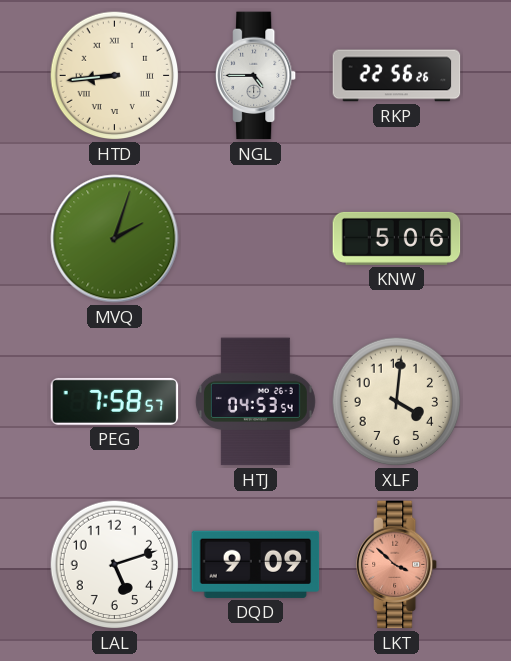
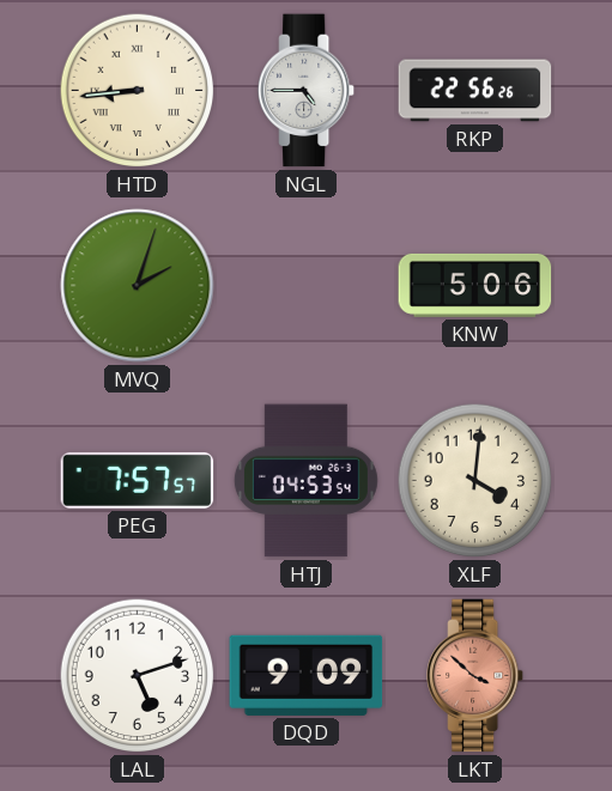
PEG: 7:58 -> 7:57 (138, 480)
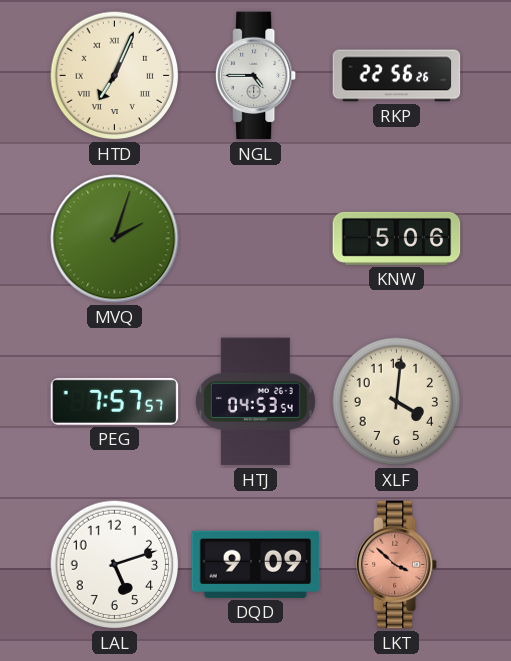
HTD: 8:44 -> 7:04 (115, 76)
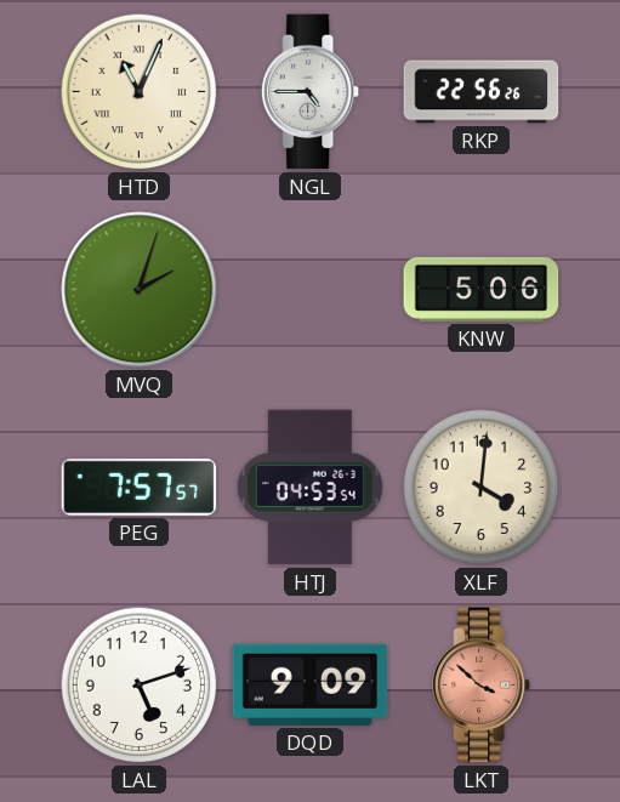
HTD: 7:04 -> 11:04 (140, 92)
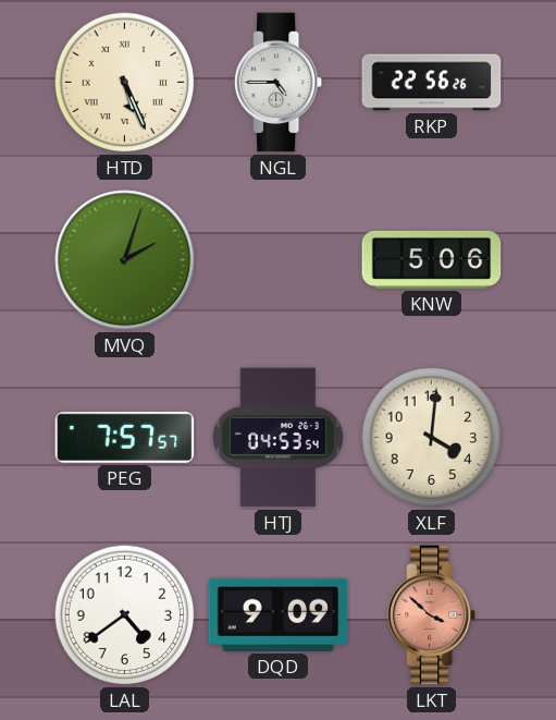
HTD: 11:04 -> 5:26 (125, 83)
LAL: 5:12 -> 4:39 (125, 615)
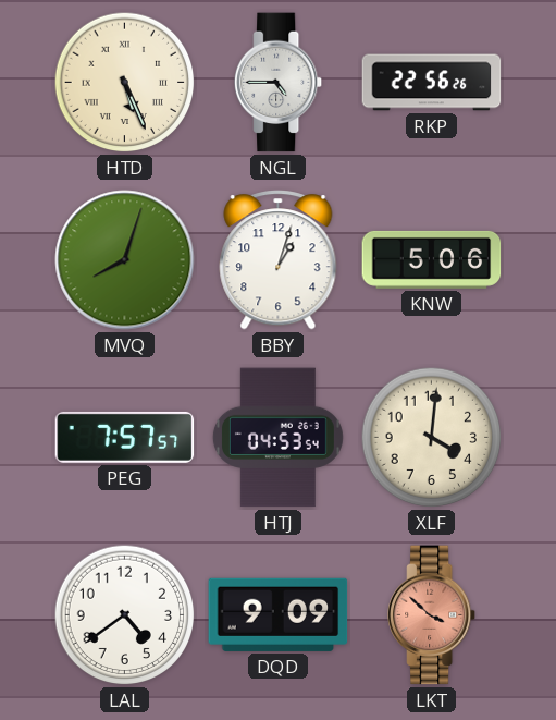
MVQ: 2:03 -> 8:03 (125, 260)
BBY: none -> 1:03 (279, 260)
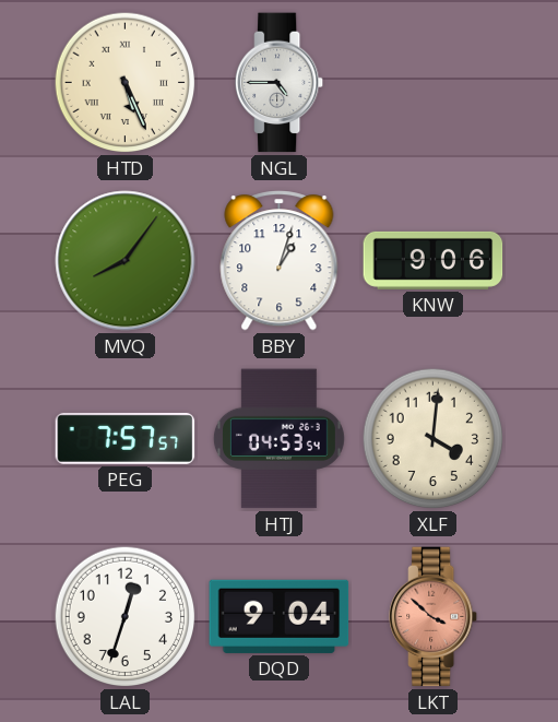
RKP: 22:56 -> none (432, 83)
MVQ: 8:03 -> 8:06 (126, 261)
KNW: 5:06 -> 9:06 (434, 260)
LAL: 4:39 -> 12:33 (126, 617)
DQD: 9:09 -> 9:04 (280, 616)
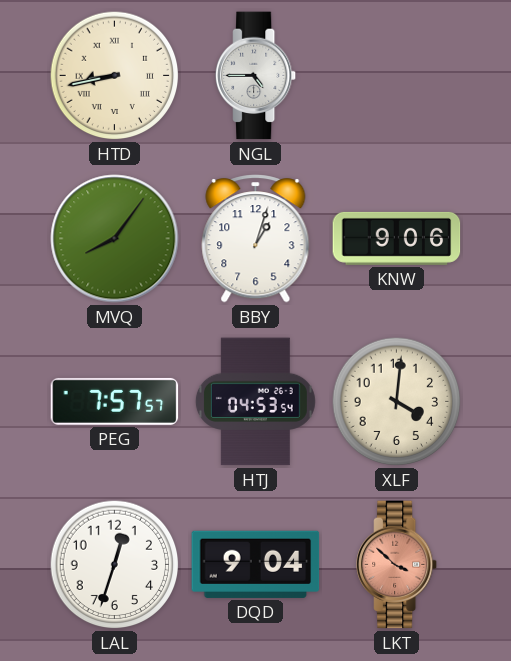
HTD: 5:26 -> 8:43 (115, 76)
